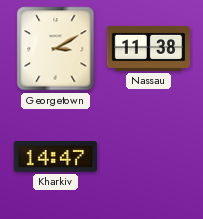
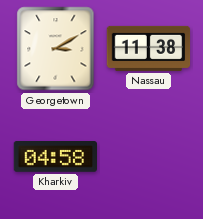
Kharkiv: 14:47 -> 04:58 (55, 157)
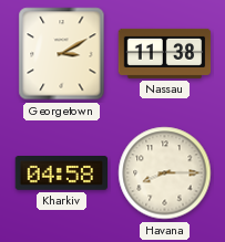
Havana: none -> 8:15 (165, 173)
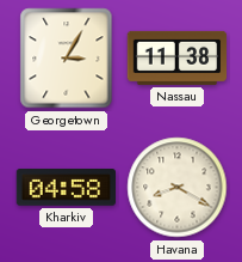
Georgetown: 3:10 -> 3:05 (67, 59)
Havana: 8:15 -> 8:20 (178, 188)
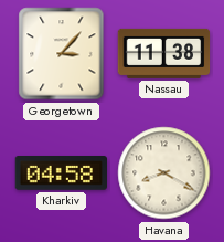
Georgetown: 3:05 -> 3:07 (62, 54)
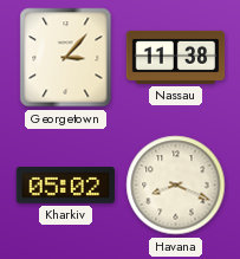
Kharkiv: 04:58 -> 05:02 (65, 186)
Havana: 8:20 -> 8:19 (176, 186)
